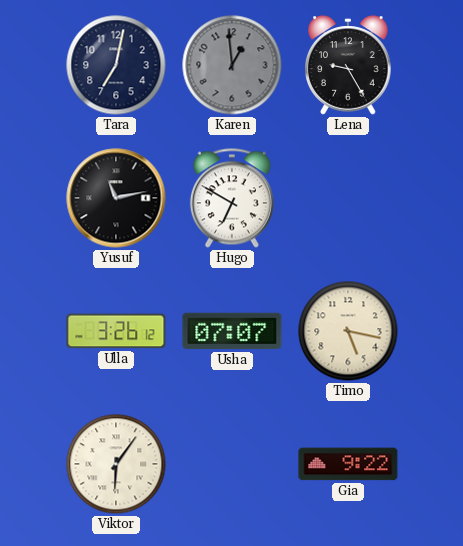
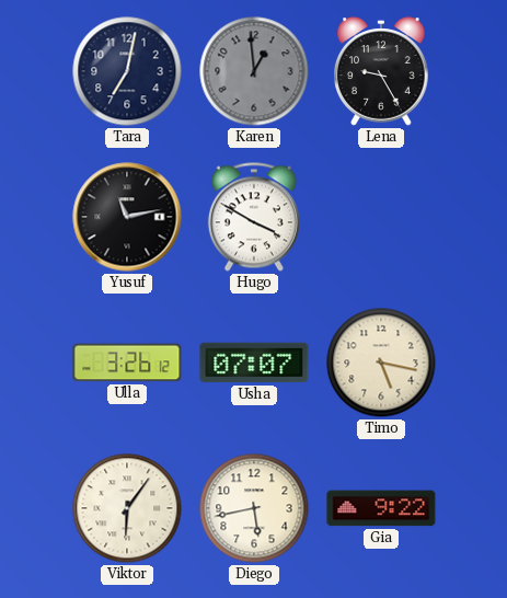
Hugo: 6:50 -> 3:50 (254, 217)
Diego: none -> 5:43 (254, 508)
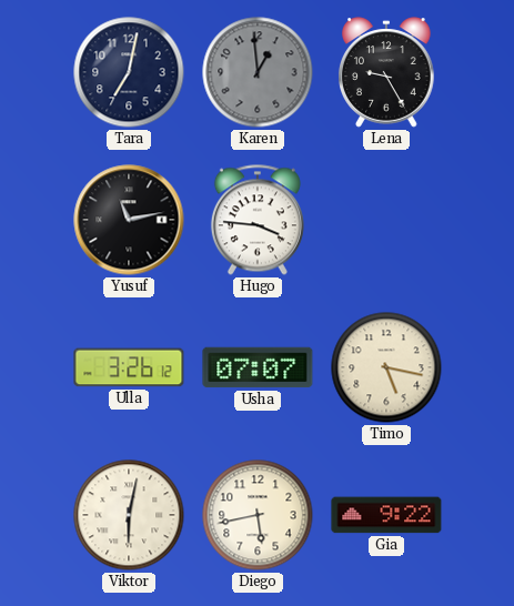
Hugo: 3:50 -> 3:46 (258, 220)
Viktor: 6:06 -> 6:02 (129, 515)
